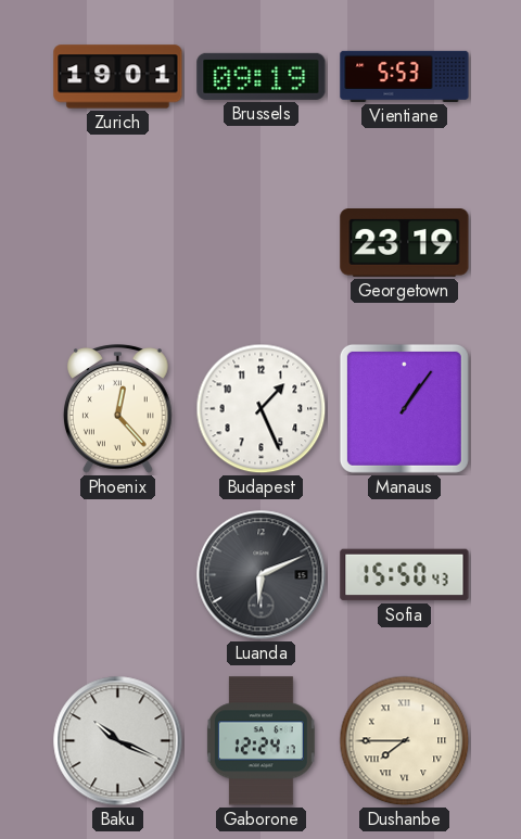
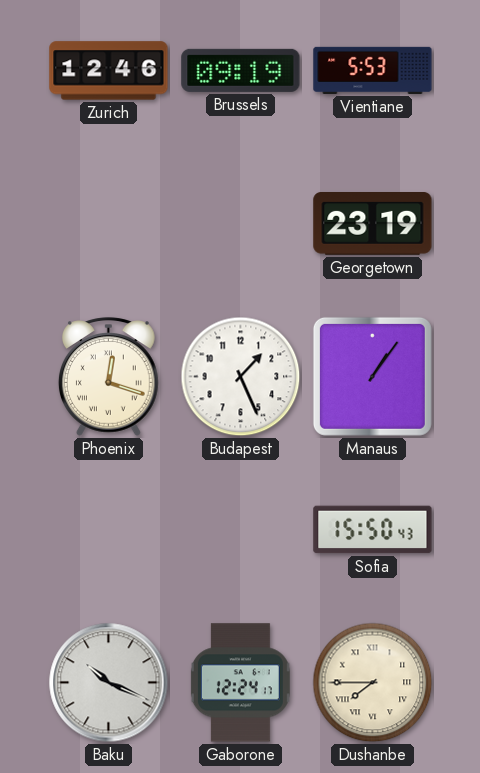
Zurich: 19:01 -> 12:46 (109, 71)
Phoenix: 12:23 -> 12:18 (108, 377)
Luanda: 6:11 -> none (262, 575)
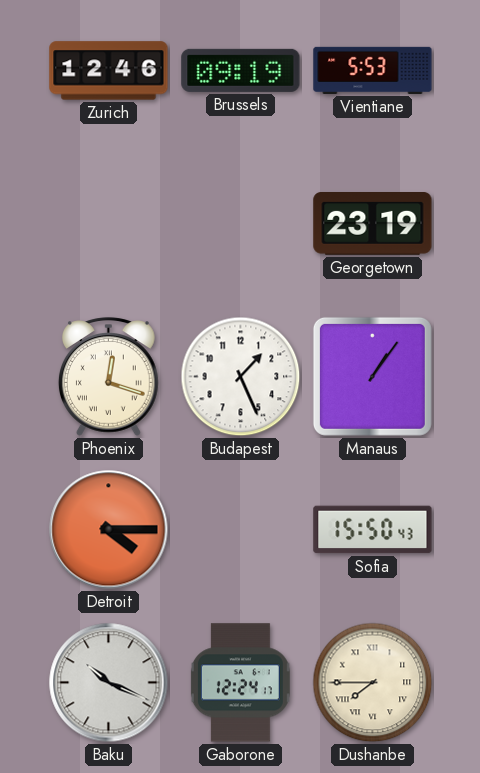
Detroit: none -> 4:15 (109, 530)
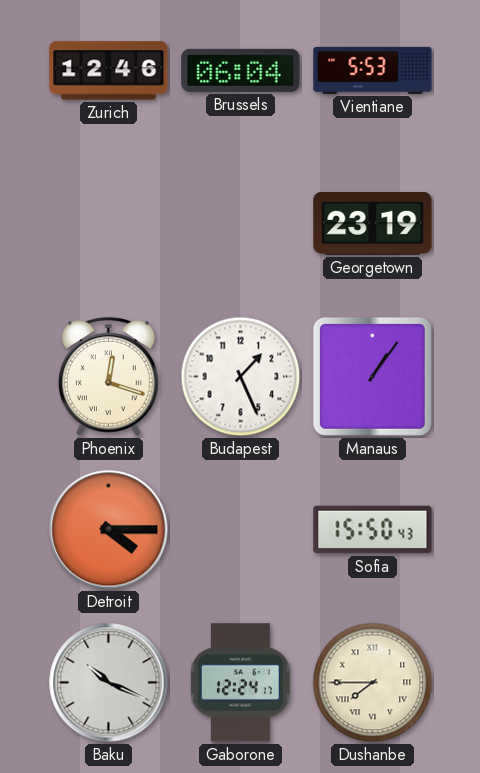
Brussels: 09:19 -> 06:04 (241, 70)
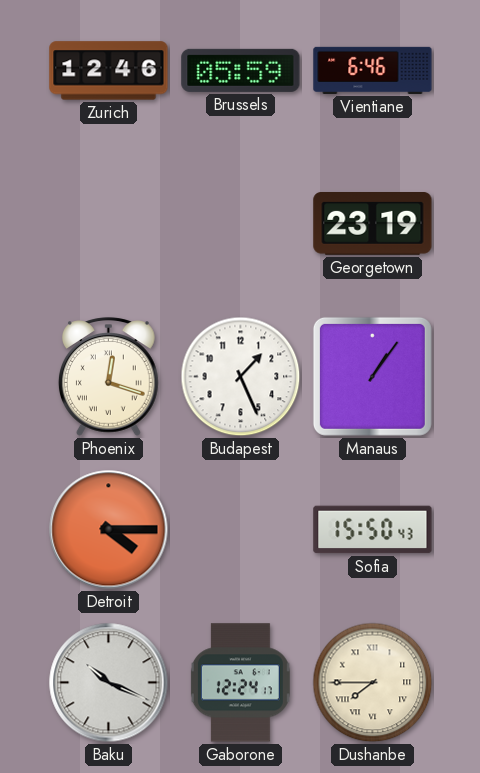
Brussels: 06:04 -> 05:59 (241, 70)
Vientiane: 5:53 -> 6:46 (373, 70)
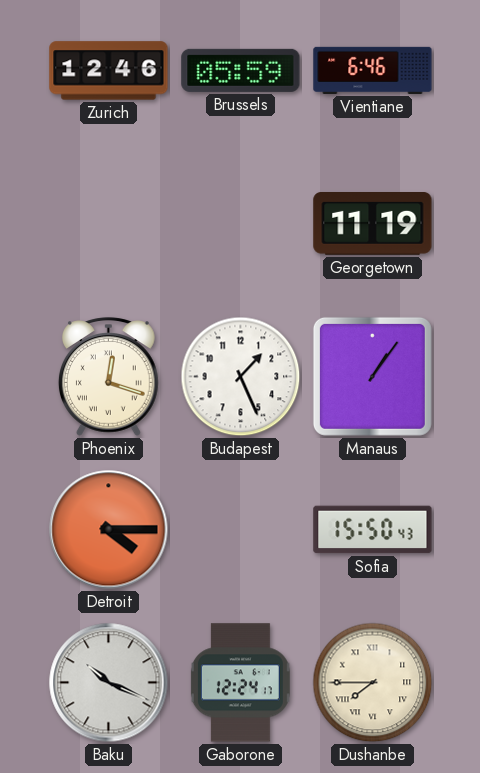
Georgetown: 23:19 -> 11:19 (373, 224)
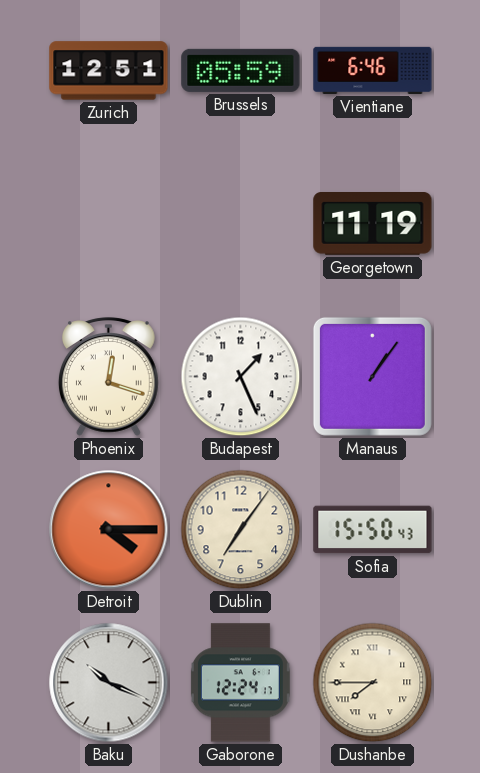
Zurich: 12:46 -> 12:51 (109, 71)
Dublin: none -> 7:06 (241, 530)
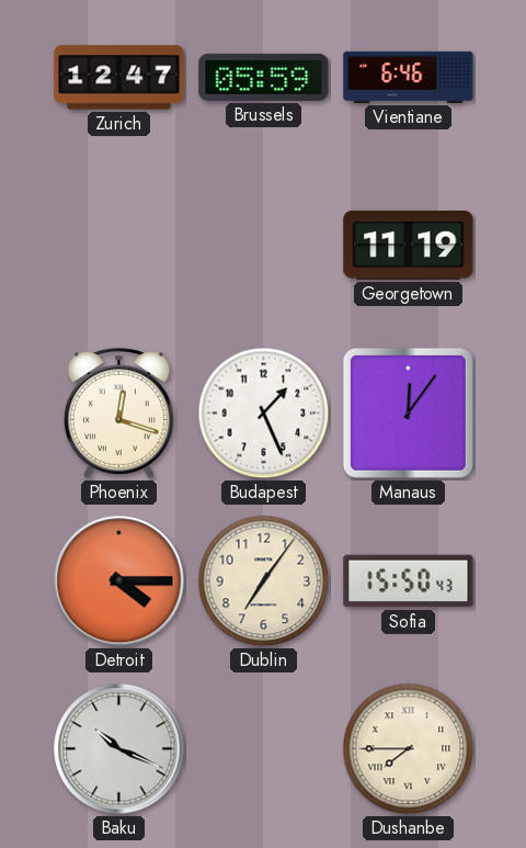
Zurich: 12:51 -> 12:47 (119, 78)
Manaus: 1:06 -> 12:06 (408, 412)
Gaborone: 12:24 -> none (240, 683)
